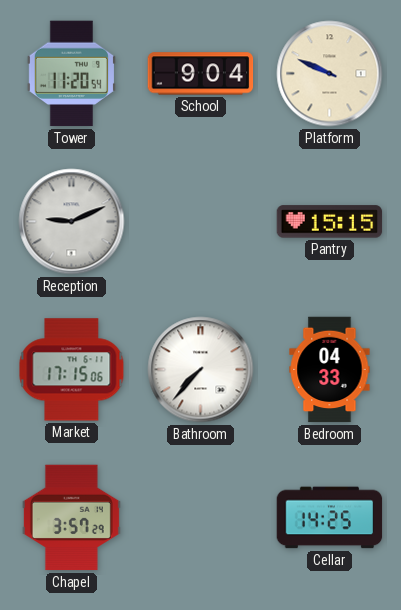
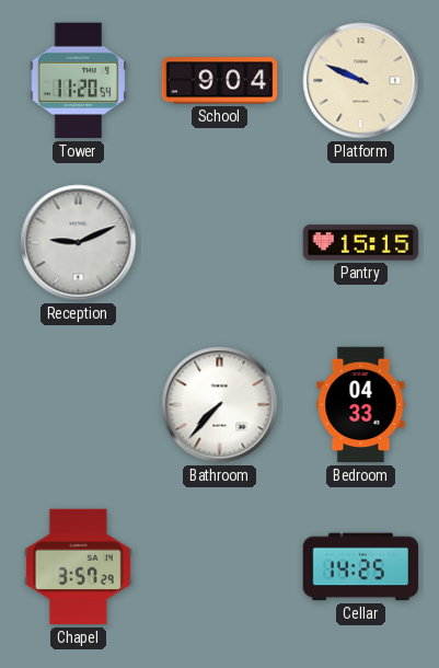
Market: 17:15 -> none (72, 370)
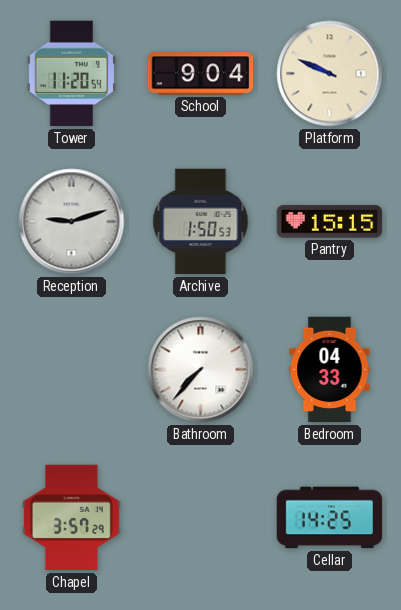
Reception: 9:11 -> 9:12 (72, 222)
Archive: none -> 1:50 (201, 222)
